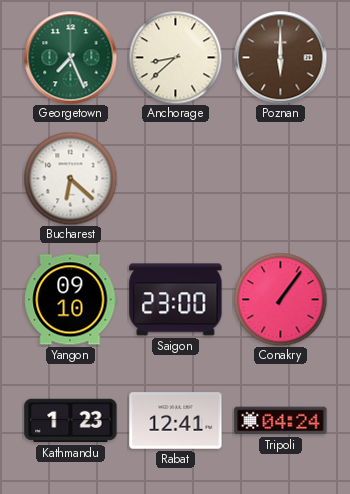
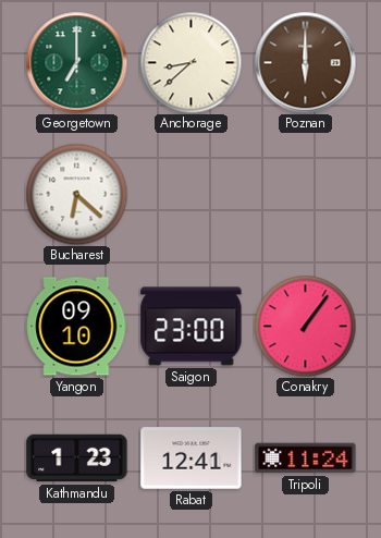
Georgetown: 7:26 -> 7:00 (76, 62)
Tripoli: 04:24 -> 11:24 (306, 458)
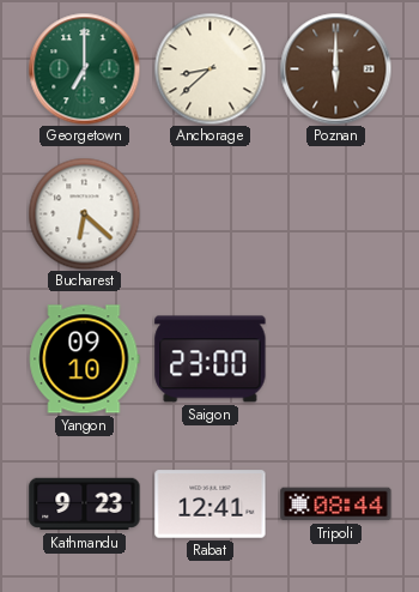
Conakry: 1:06 -> none (305, 326)
Kathmandu: 1:23 -> 9:23 (85, 505)
Tripoli: 11:24 -> 08:44 (336, 505)
